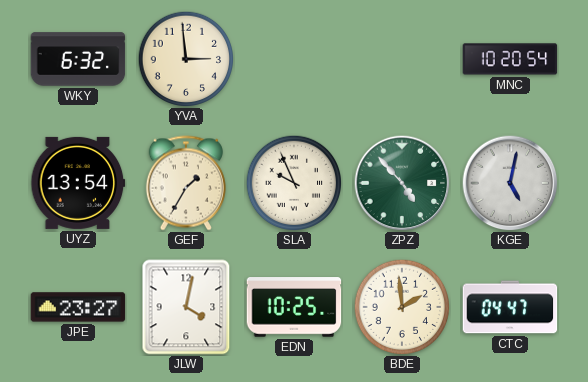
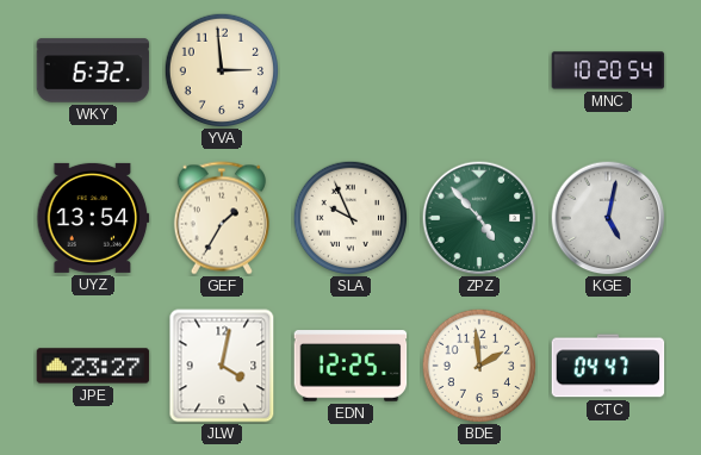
EDN: 10:25 -> 12:25 (350, 366)
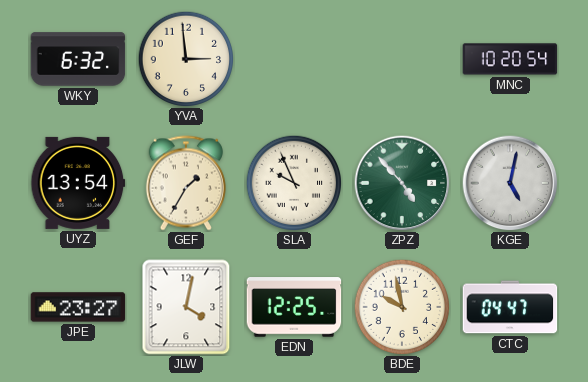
BDE: 1:59 -> 9:58 (402, 307)
